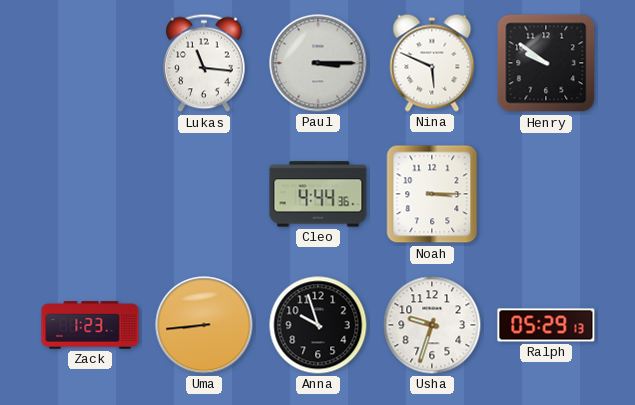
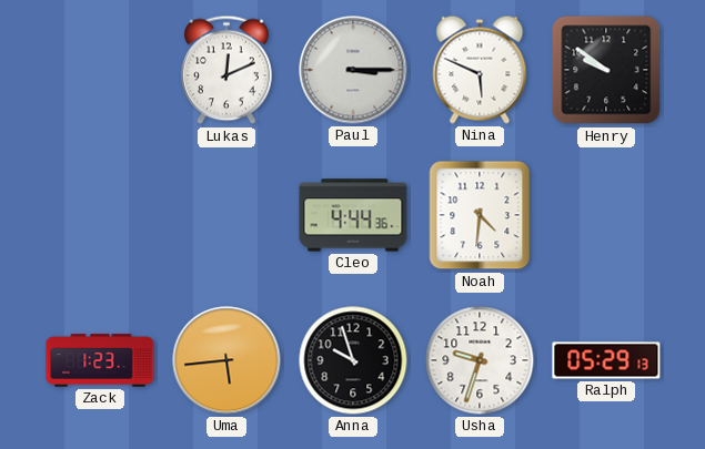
Lukas: 11:16 -> 12:11 (226, 70)
Noah: 3:15 -> 4:31 (480, 215)
Uma: 8:44 -> 5:44 (226, 360)
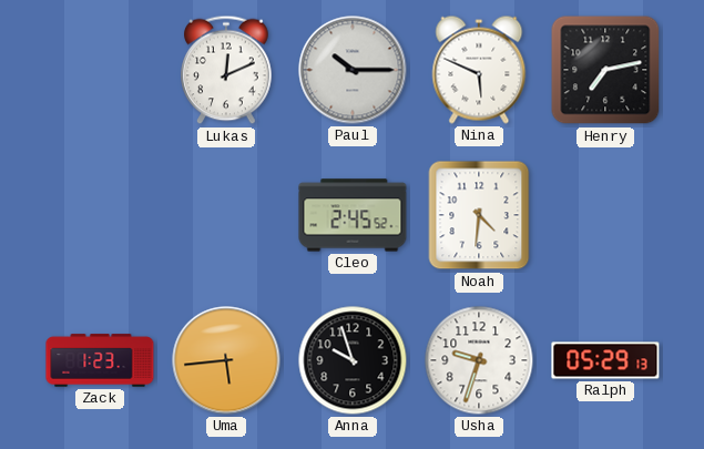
Paul: 3:15 -> 10:15 (353, 70)
Henry: 9:51 -> 7:13 (605, 70)
Cleo: 4:44 -> 2:45 (353, 215)
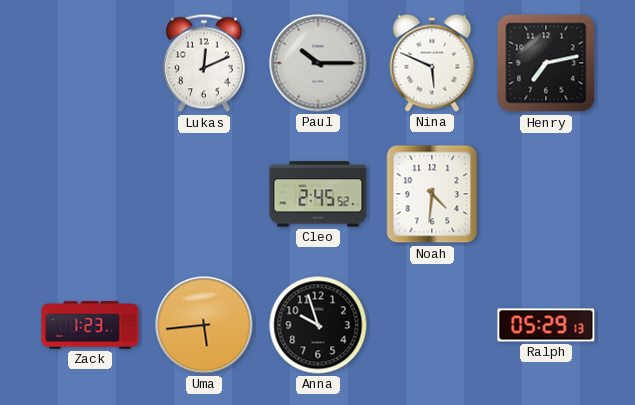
Usha: 9:33 -> none (479, 360)
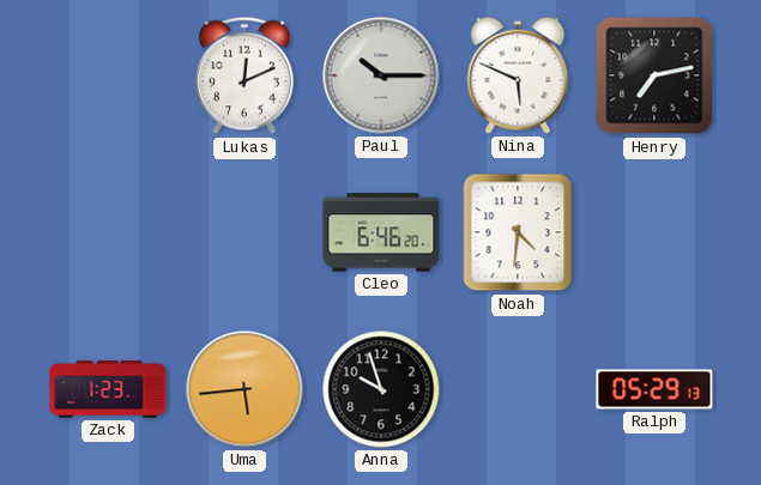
Cleo: 2:45 -> 6:46 (381, 232)
